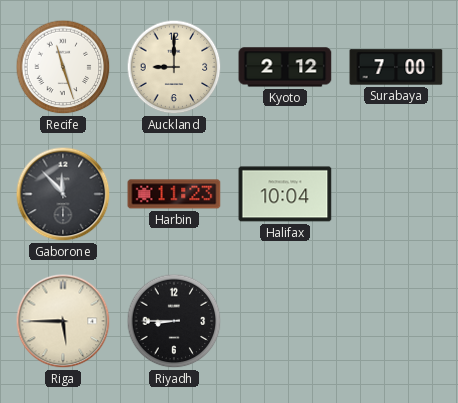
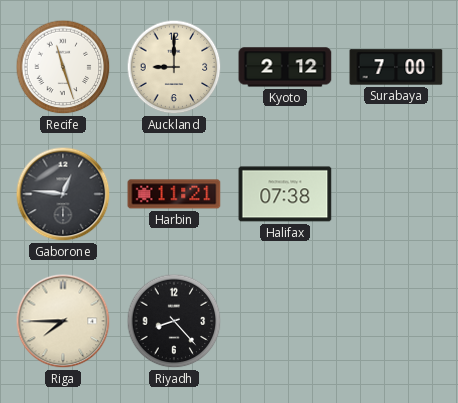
Gaborone: 11:53 -> 12:46 (63, 194)
Harbin: 11:23 -> 11:21 (174, 194)
Halifax: 10:04 -> 07:38 (285, 194)
Riga: 5:45 -> 7:45 (63, 321)
Riyadh: 8:45 -> 8:23 (174, 321)
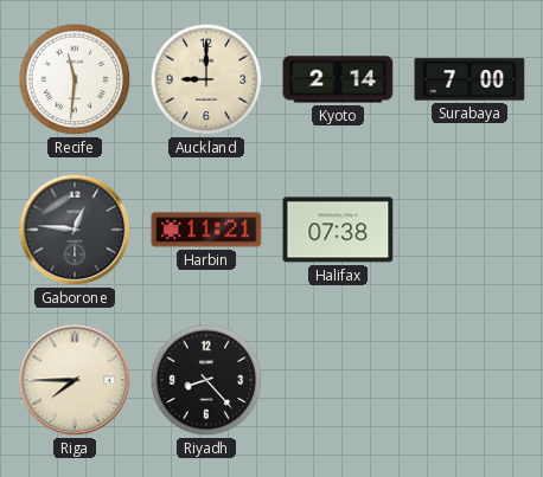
Recife: 11:27 -> 11:31 (75, 79)
Kyoto: 2:12 -> 2:14 (338, 79)
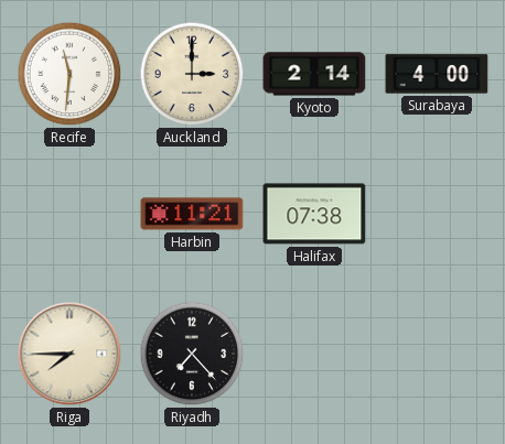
Auckland: 9:00 -> 3:00 (192, 74)
Surabaya: 7:00 -> 4:00 (437, 74)
Gaborone: 12:46 -> none (75, 230)
Riyadh: 8:23 -> 7:23 (192, 354)
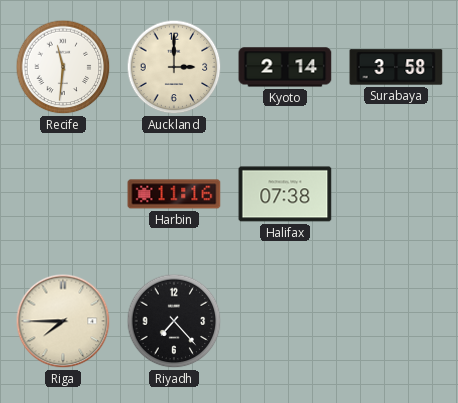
Surabaya: 4:00 -> 3:58 (396, 67)
Harbin: 11:21 -> 11:16 (174, 194)
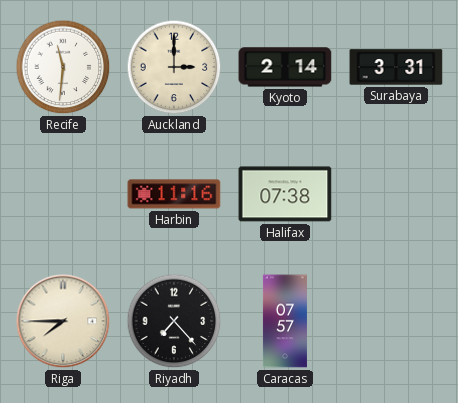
Surabaya: 3:58 -> 3:31 (396, 67)
Caracas: none -> 07:57 (285, 321)
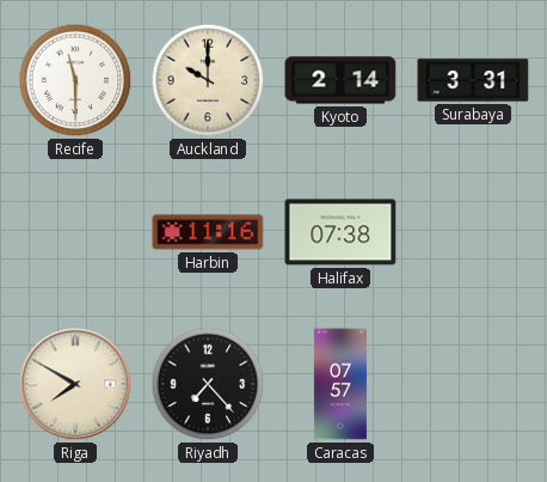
Recife: 11:31 -> 11:30 (75, 80)
Auckland: 3:00 -> 10:00 (208, 80)
Riga: 7:45 -> 7:50 (75, 384)
